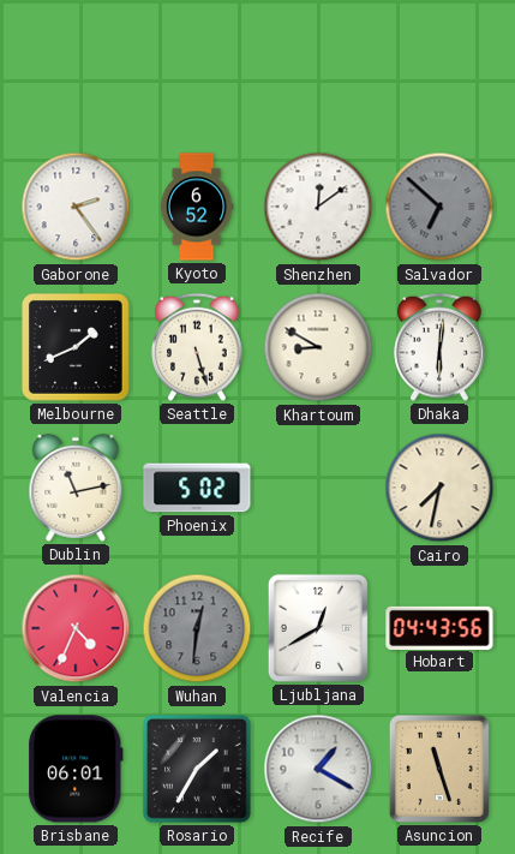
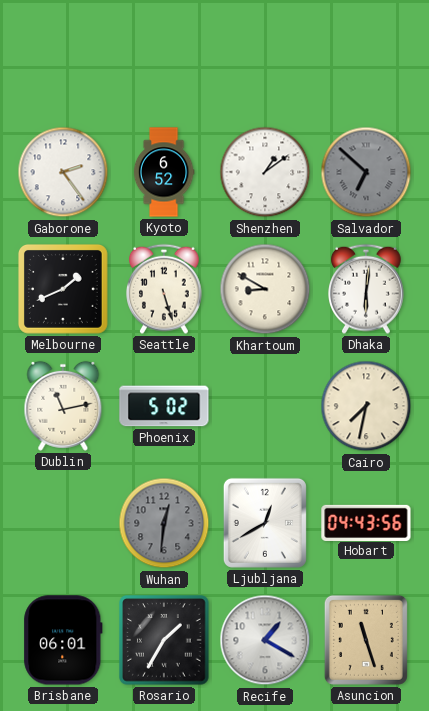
Shenzhen: 12:09 -> 1:09 (265, 172)
Valencia: 4:34 -> none (76, 628)
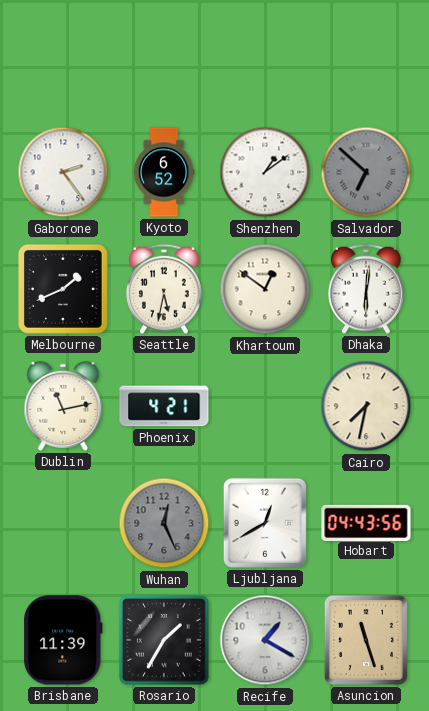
Seattle: 5:27 -> 5:32 (165, 289)
Khartoum: 8:50 -> 12:51 (265, 289)
Phoenix: 5:02 -> 4:21 (164, 406)
Wuhan: 12:31 -> 12:26 (164, 523)
Brisbane: 06:01 -> 11:39 (63, 640)
